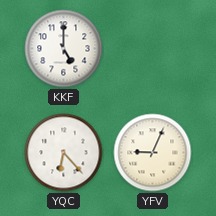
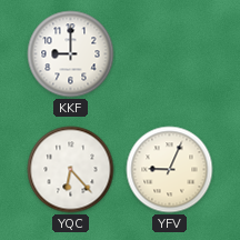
KKF: 5:00 -> 9:00 (71, 54)
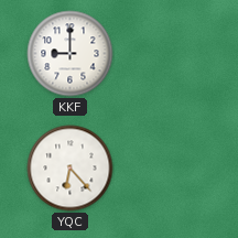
YFV: 9:04 -> none (170, 170)
